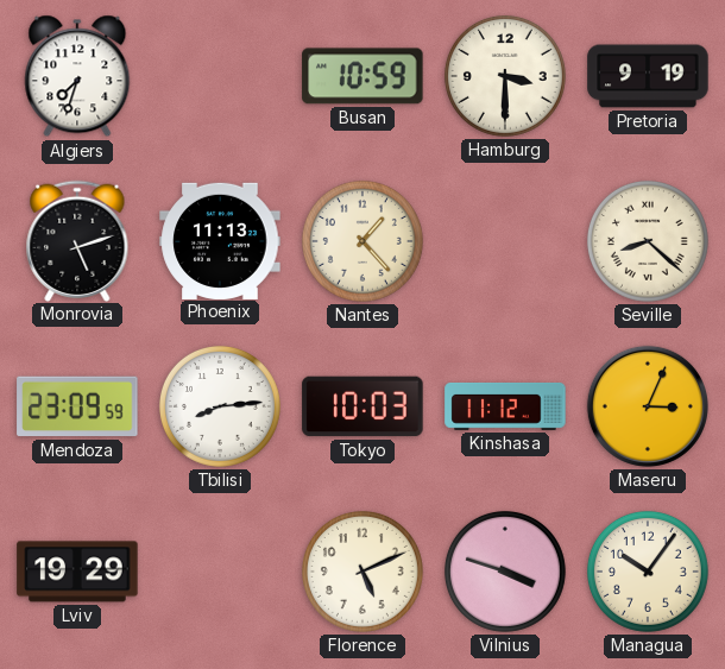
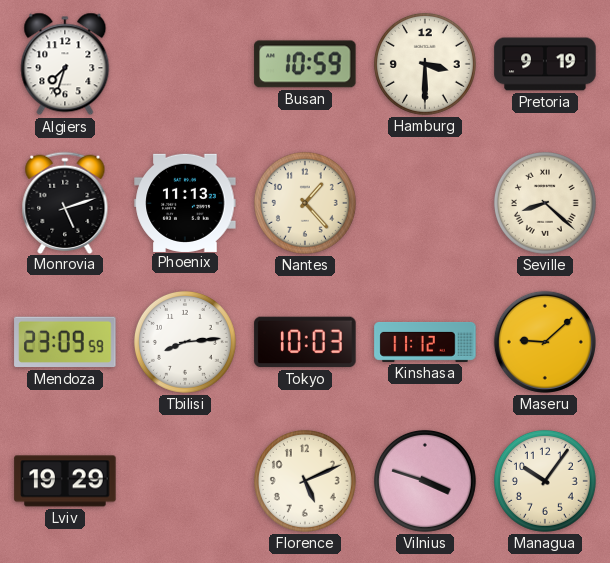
Maseru: 3:04 -> 9:08 (545, 342)
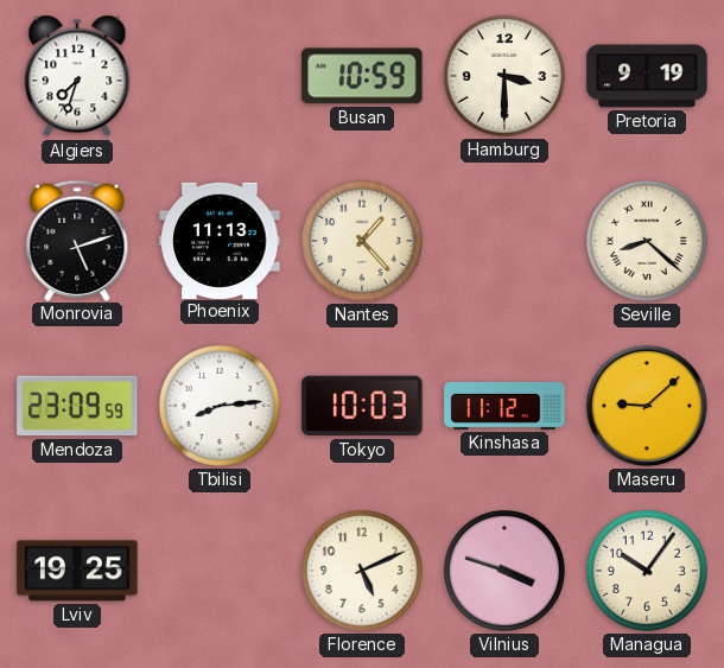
Lviv: 19:29 -> 19:25 (77, 571)
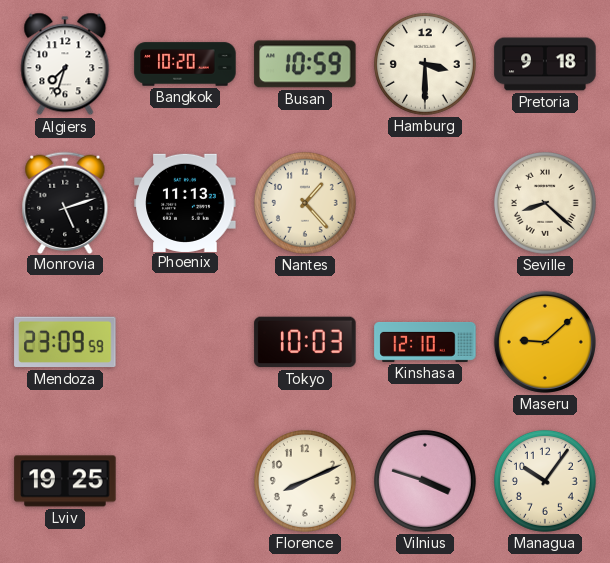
Bangkok: none -> 10:20 (185, 64)
Pretoria: 9:19 -> 9:18 (545, 64)
Tbilisi: 8:14 -> none (220, 406)
Kinshasa: 11:12 -> 12:10 (425, 342)
Florence: 5:11 -> 8:11 (305, 481)
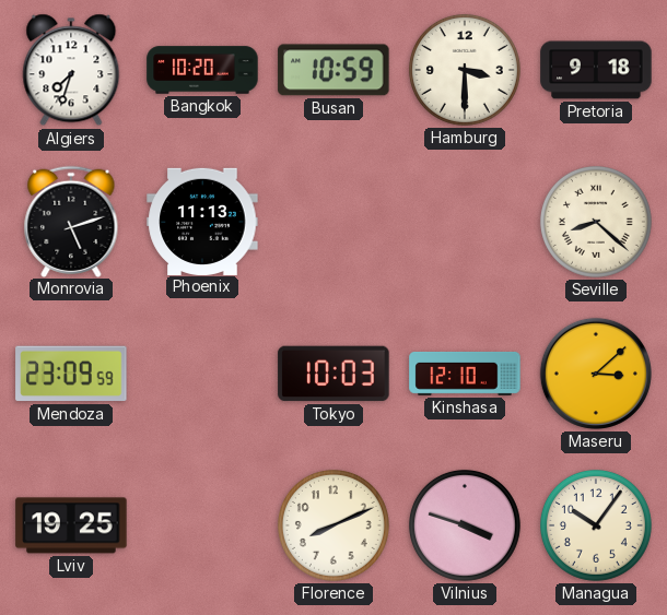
Nantes: 1:23 -> none (305, 203)
Maseru: 9:08 -> 3:08 (596, 374)
